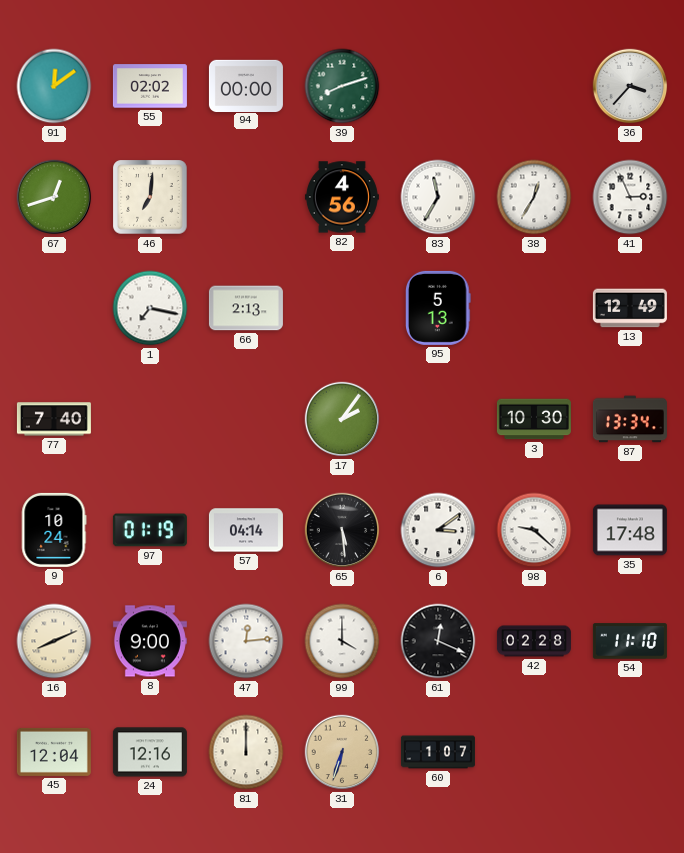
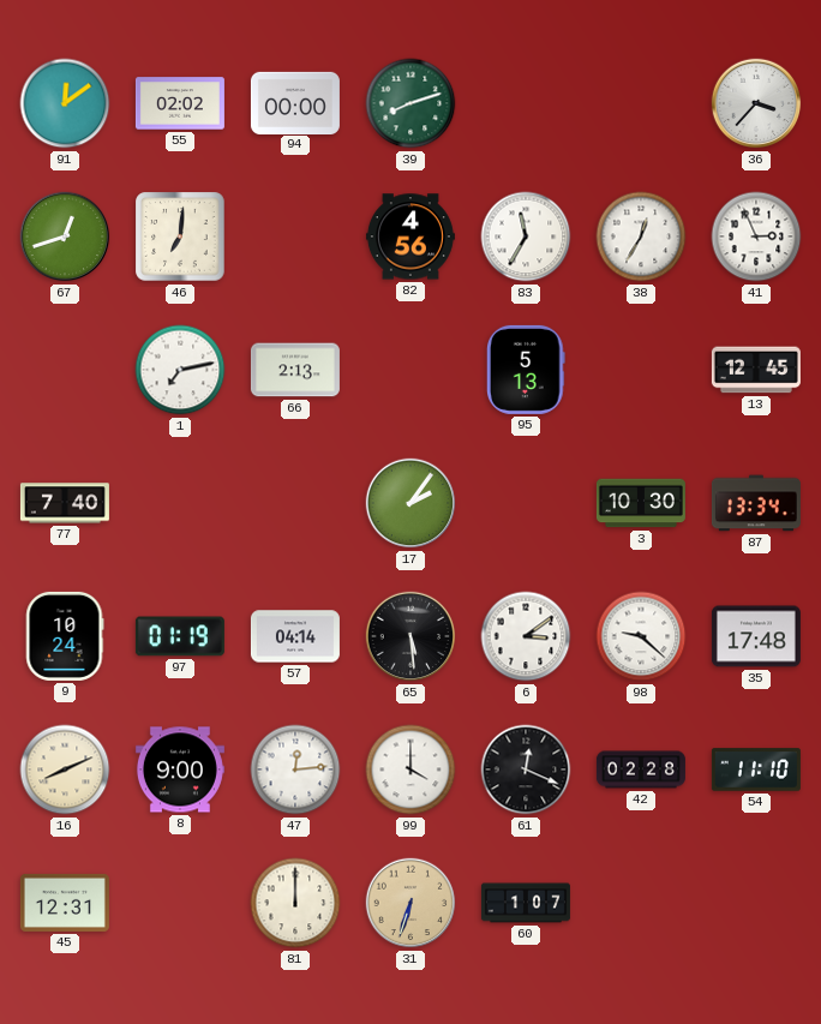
1: 7:17 -> 7:13 (180, 370)
13: 12:49 -> 12:45 (756, 370)
45: 12:04 -> 12:31 (65, 903)
24: 12:16 -> none (150, 752)
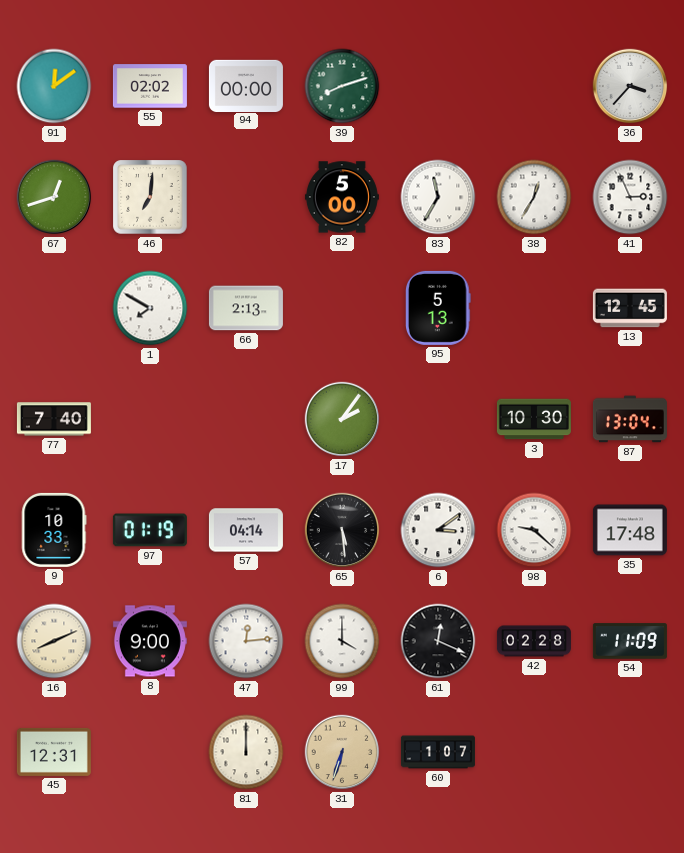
82: 4:56 -> 5:00 (342, 197)
1: 7:13 -> 7:50 (150, 308)
87: 13:34 -> 13:04 (630, 419)
9: 10:24 -> 10:33 (54, 530)
54: 11:10 -> 11:09 (630, 641)
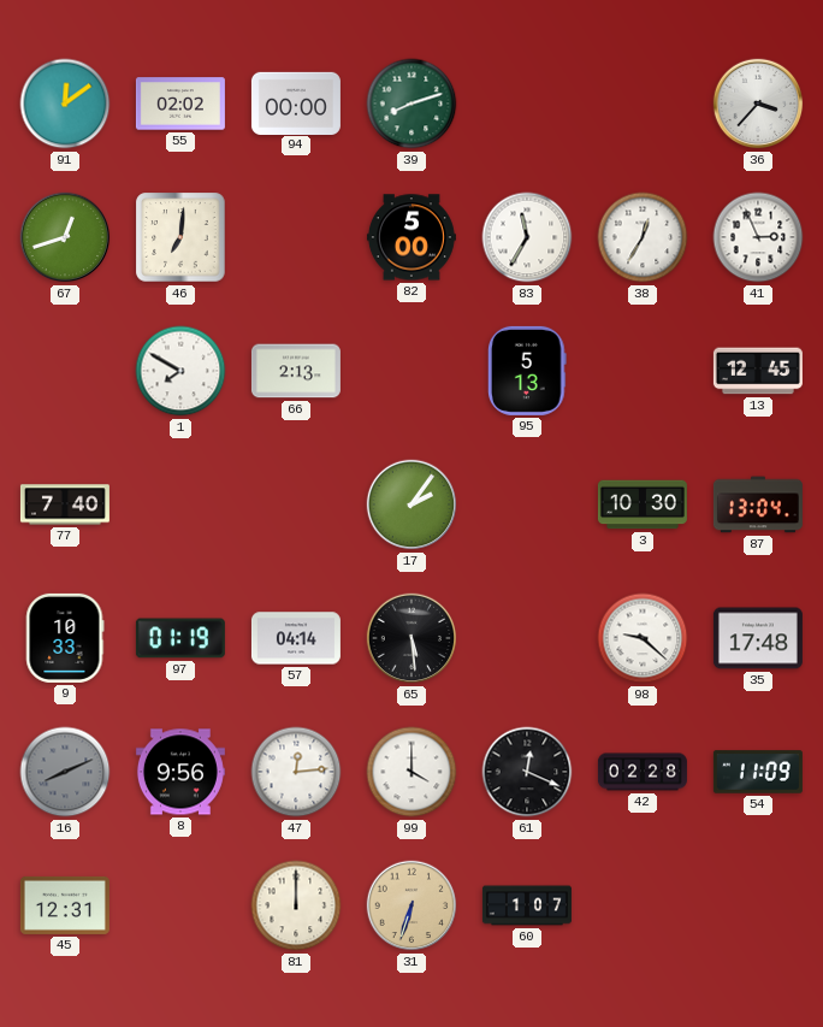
6: 3:09 -> none (438, 530)
16 dial: cream -> grey (65, 772)
8: 9:00 -> 9:56 (180, 772)
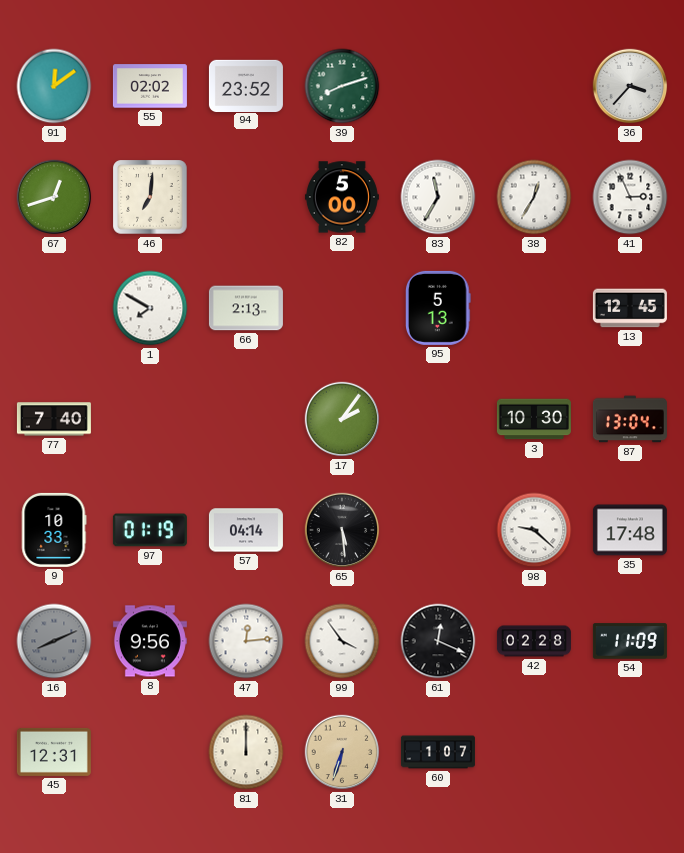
94: 00:00 -> 23:52 (246, 85)
99: 4:00 -> 3:54 (342, 641)
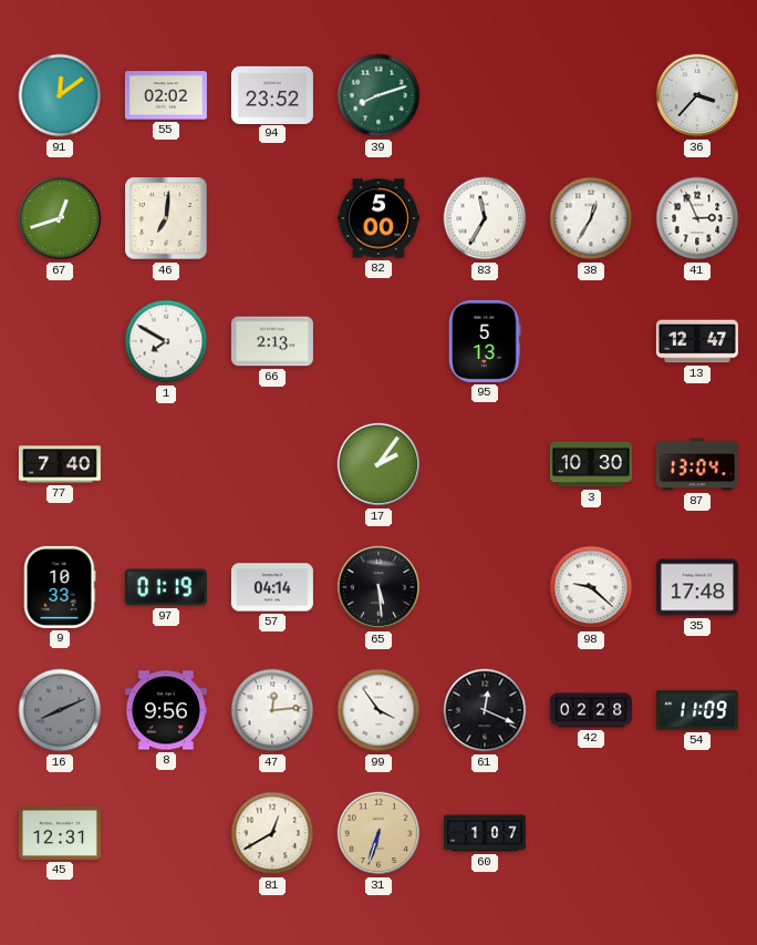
13: 12:45 -> 12:47 (697, 341)
81: 12:00 -> 12:40 (272, 833)
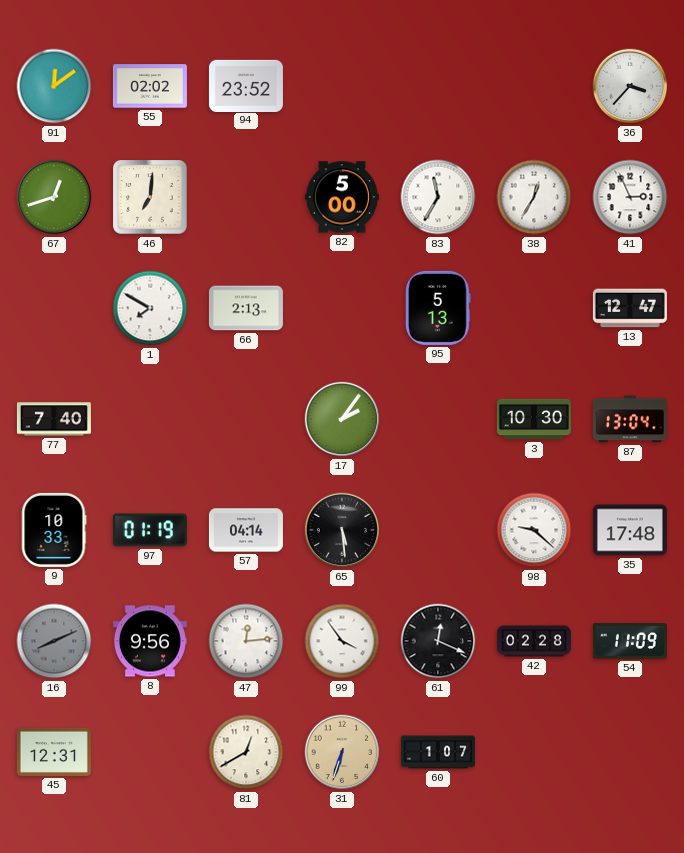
39: 8:12 -> none (378, 95)
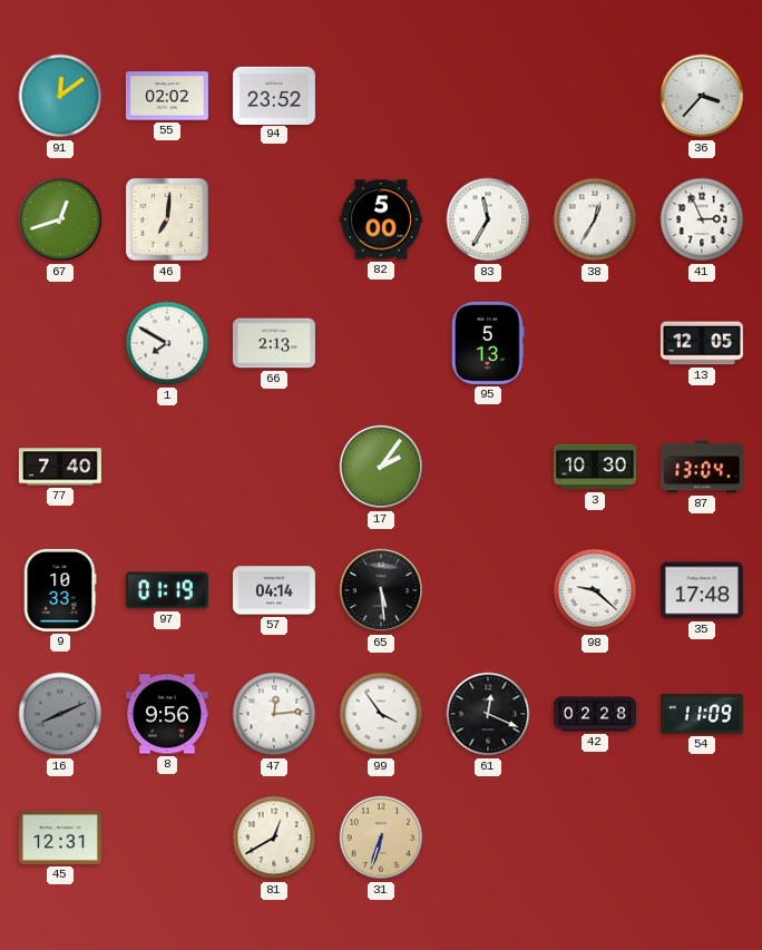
13: 12:47 -> 12:05 (702, 343)
60: 1:07 -> none (438, 752)
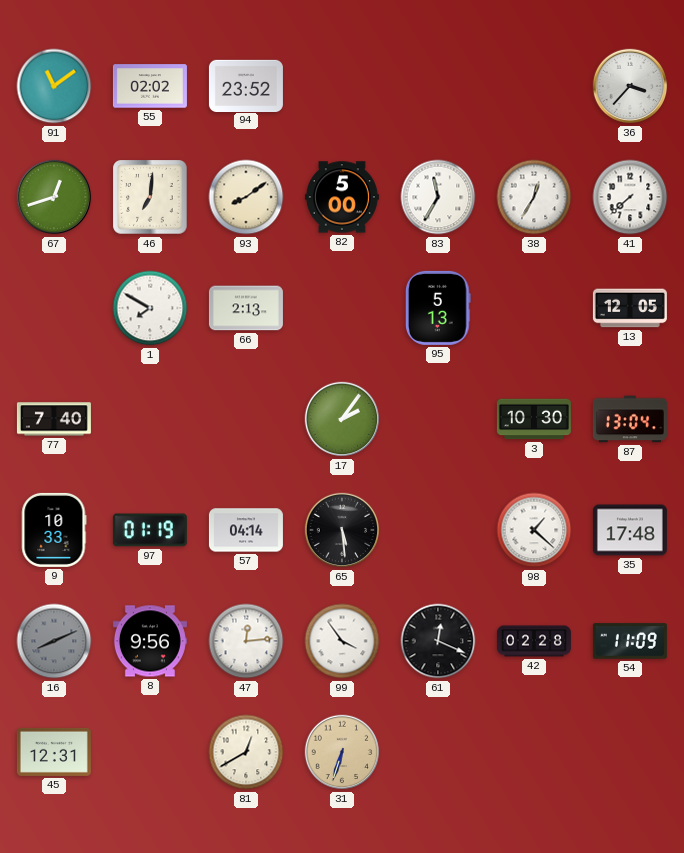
91: 12:09 -> 11:09 (54, 86)
93: none -> 8:09 (246, 197)
41: 2:56 -> 7:38 (630, 197)
98: 9:22 -> 1:22 (534, 530)
